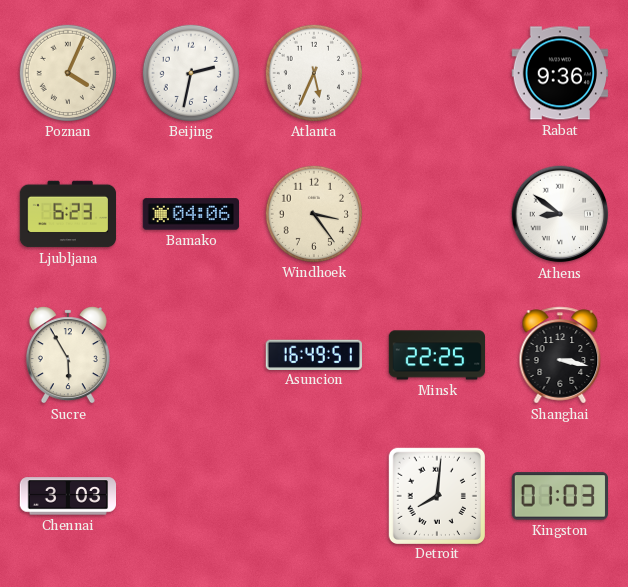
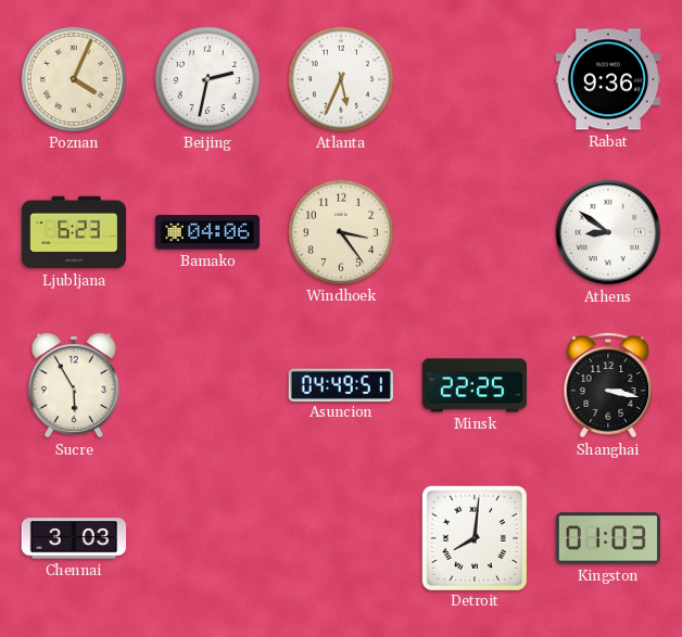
Asuncion: 16:49 -> 04:49 (341, 384)
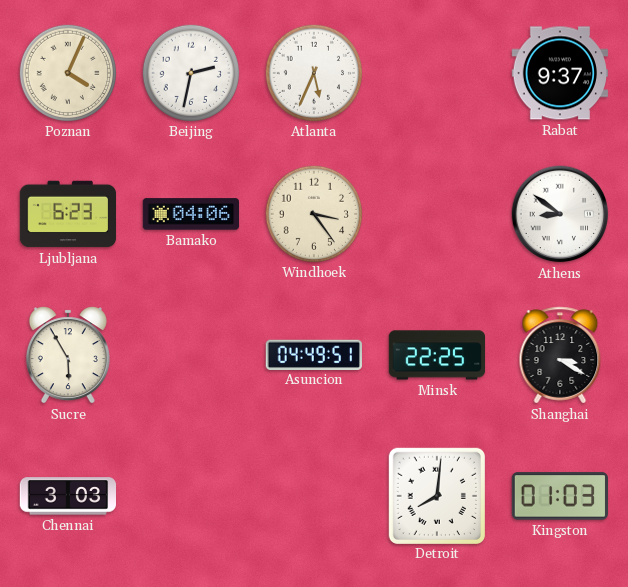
Rabat: 9:36 -> 9:37 (559, 73)
Shanghai: 3:17 -> 3:20 (560, 355)
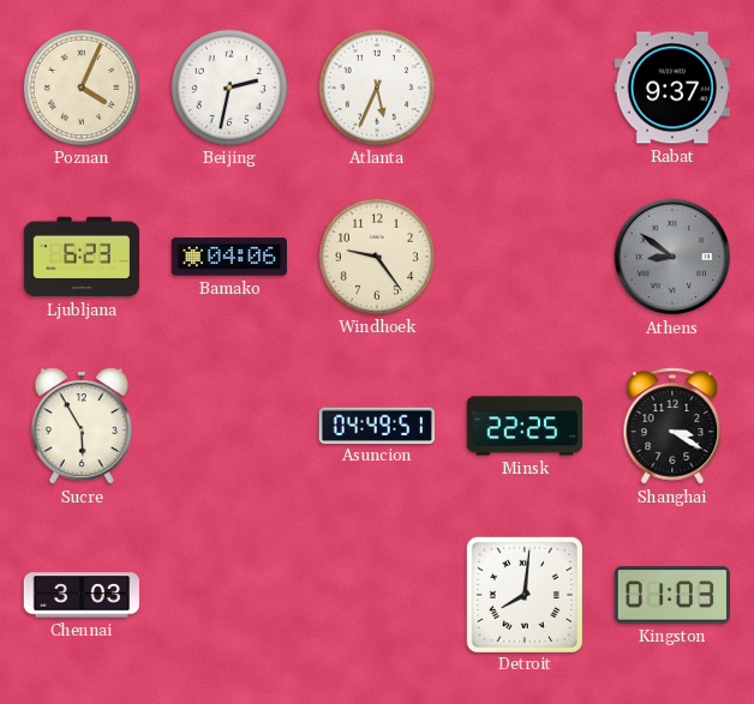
Windhoek: 3:24 -> 9:24 (376, 255)
Athens dial: white -> grey (672, 257)
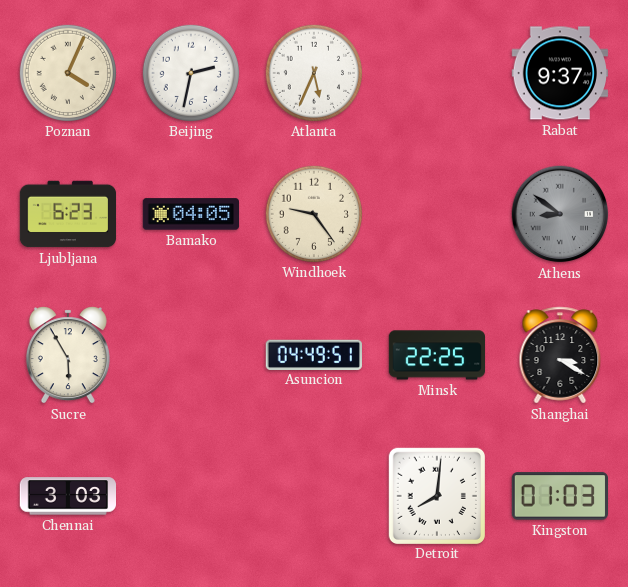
Bamako: 04:06 -> 04:05 (190, 214)
